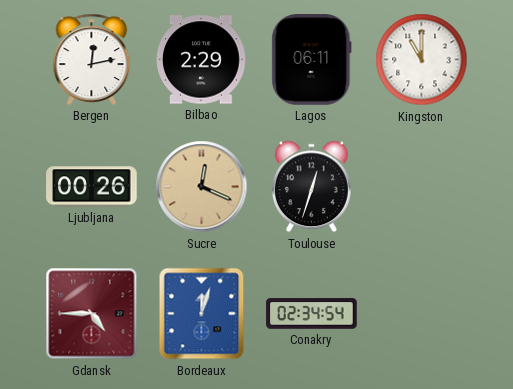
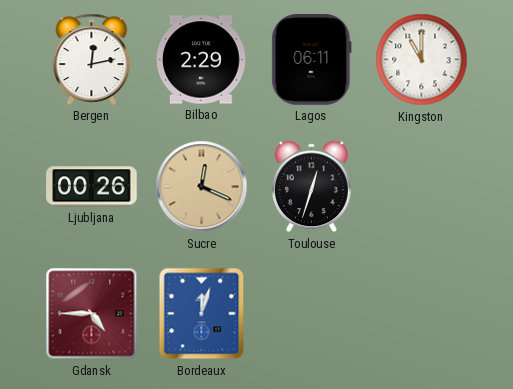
Conakry: 02:34 -> none (312, 314)
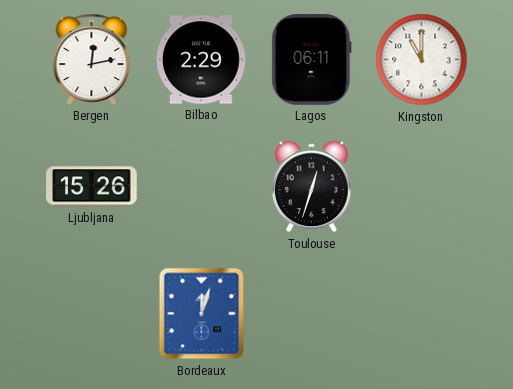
Ljubljana: 00:26 -> 15:26 (92, 187)
Sucre: 12:19 -> none (202, 187)
Gdansk: 4:45 -> none (92, 314)
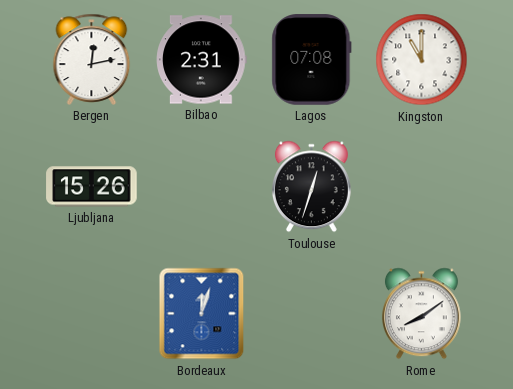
Bilbao: 2:29 -> 2:31 (202, 60)
Lagos: 06:11 -> 07:08 (312, 60)
Rome: none -> 8:09 (421, 314)
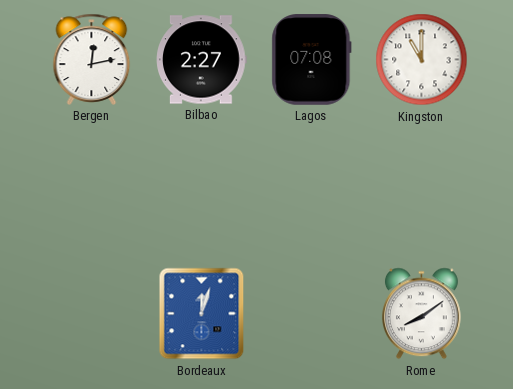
Bilbao: 2:31 -> 2:27 (202, 60)
Ljubljana: 15:26 -> none (92, 187)
Toulouse: 12:33 -> none (311, 187)
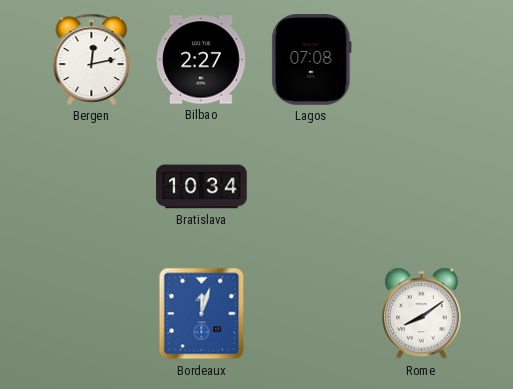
Kingston: 11:00 -> none (422, 60)
Bratislava: none -> 10:34 (202, 187)
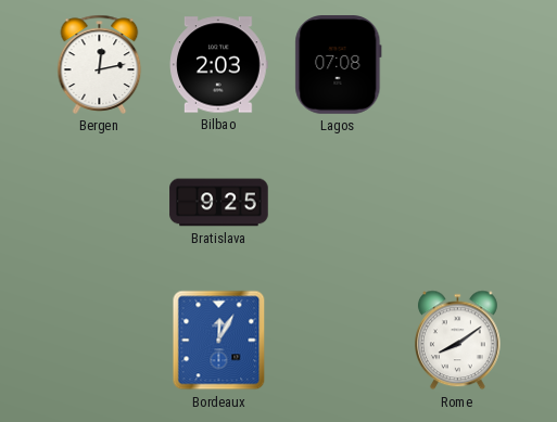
Bilbao: 2:27 -> 2:03 (219, 65)
Bratislava: 10:34 -> 9:25 (219, 203)
Bordeaux: 12:03 -> 12:05 (219, 341)
